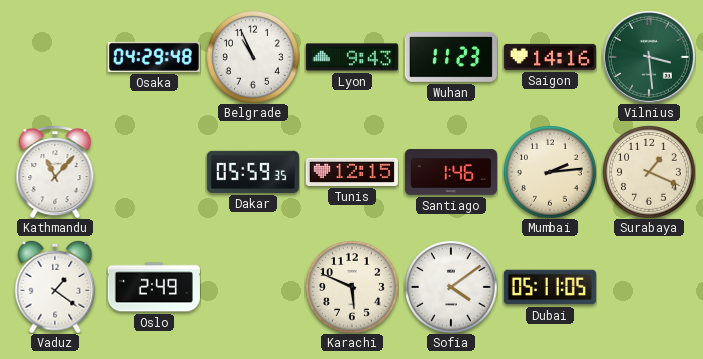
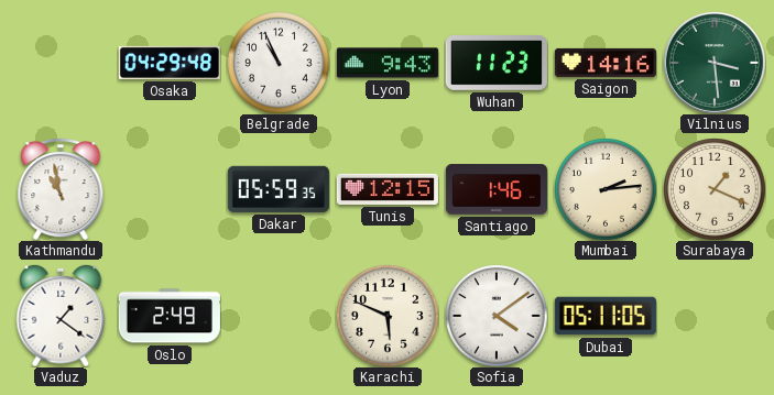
Kathmandu: 11:07 -> 10:58 (61, 189)
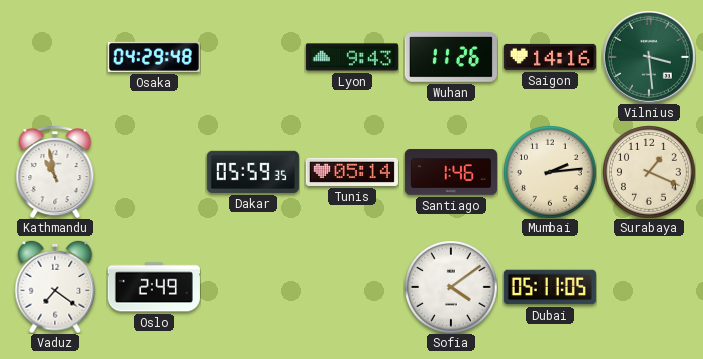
Belgrade: 10:56 -> none (279, 63)
Wuhan: 11:23 -> 11:26 (451, 58)
Tunis: 12:15 -> 05:14 (352, 172)
Vaduz: 1:21 -> 7:21 (55, 287)
Karachi: 5:49 -> none (388, 316)
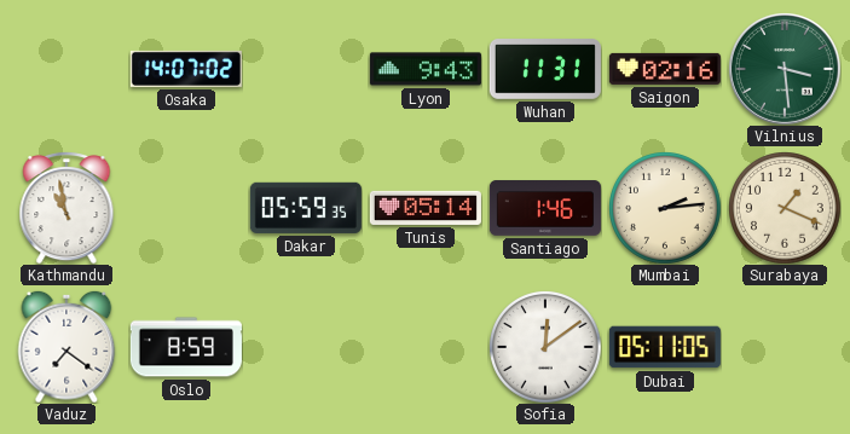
Osaka: 04:29 -> 14:07 (186, 69)
Wuhan: 11:26 -> 11:31 (545, 70)
Saigon: 14:16 -> 02:16 (665, 69)
Oslo: 2:49 -> 8:59 (186, 347)
Sofia: 4:09 -> 12:09 (545, 347)
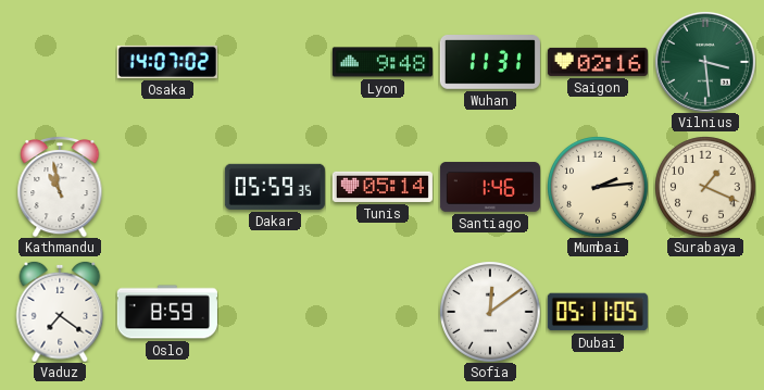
Lyon: 9:43 -> 9:48 (383, 62)
